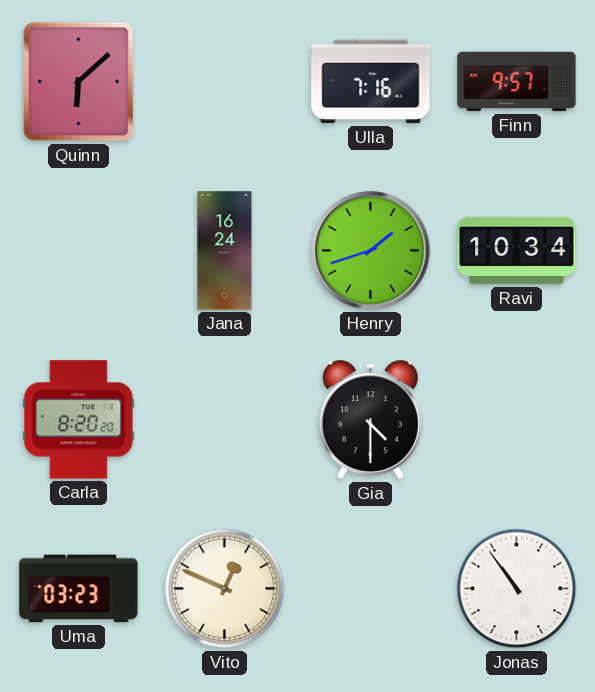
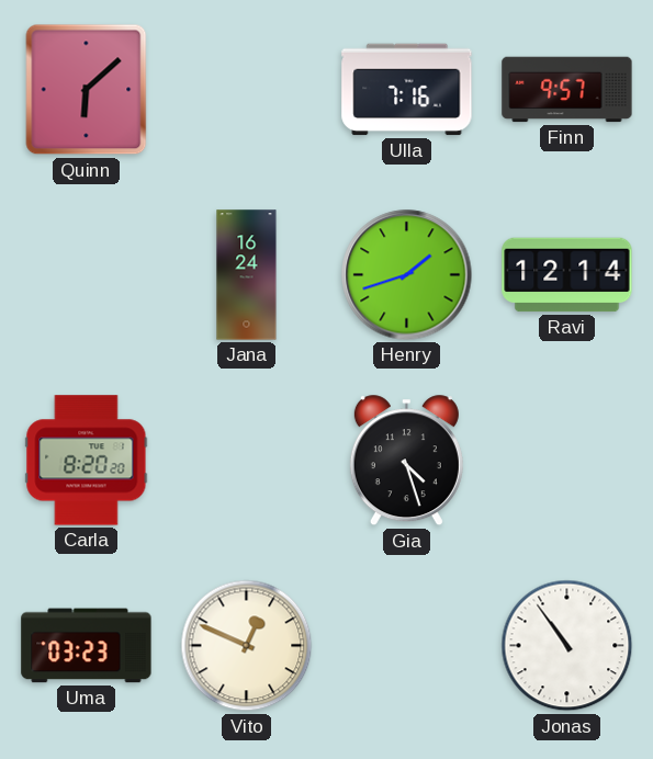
Ravi: 10:34 -> 12:14 (567, 275)
Gia: 4:30 -> 4:27 (406, 461)
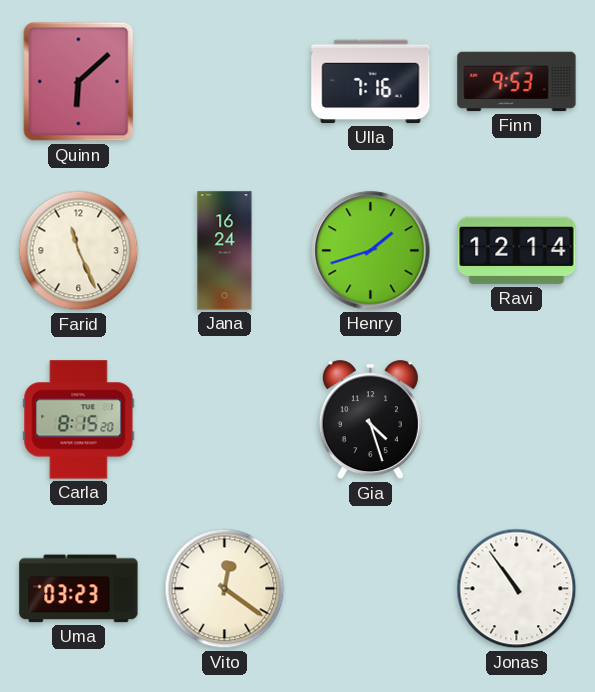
Finn: 9:57 -> 9:53 (517, 82)
Farid: none -> 11:26 (79, 251)
Carla: 8:20 -> 8:15 (79, 420)
Vito: 12:49 -> 12:21 (225, 589)
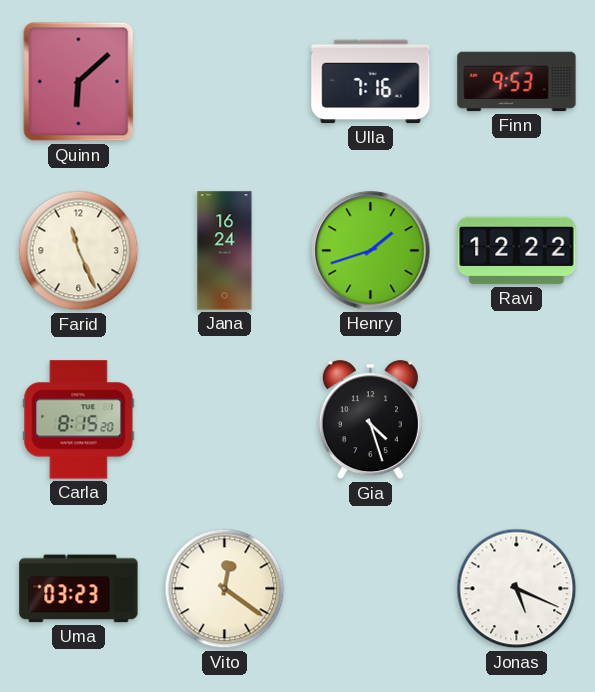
Ravi: 12:14 -> 12:22 (517, 251)
Jonas: 10:54 -> 5:19 (517, 589)
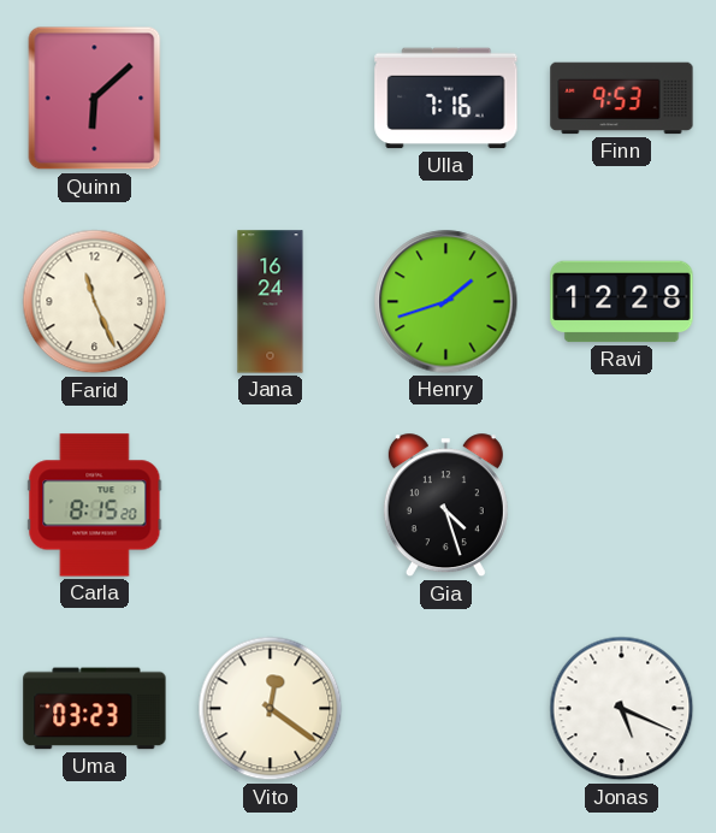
Ravi: 12:22 -> 12:28 (622, 302)
